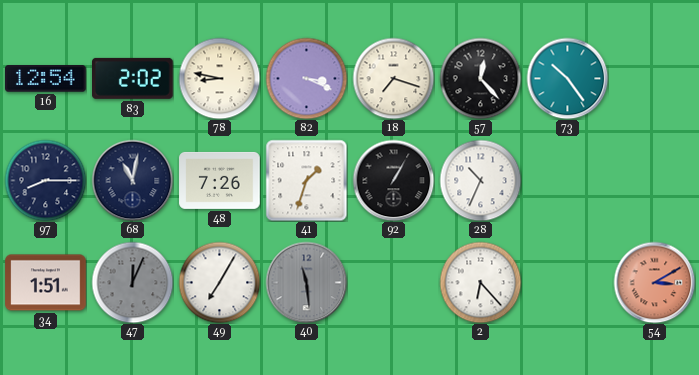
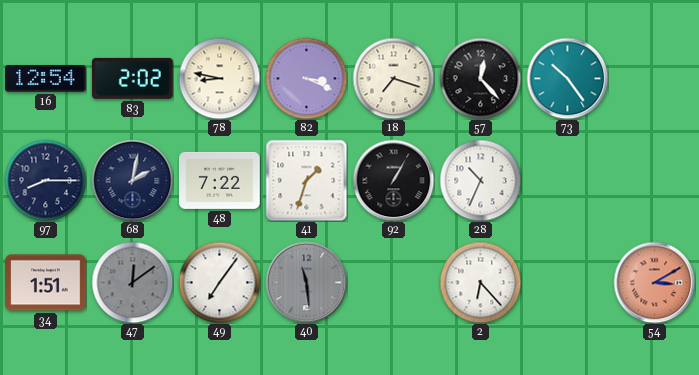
68: 11:02 -> 2:02 (132, 180)
48: 7:26 -> 7:22 (220, 180)
47: 12:04 -> 12:09 (132, 282)
49: 7:05 -> 7:06 (219, 282)
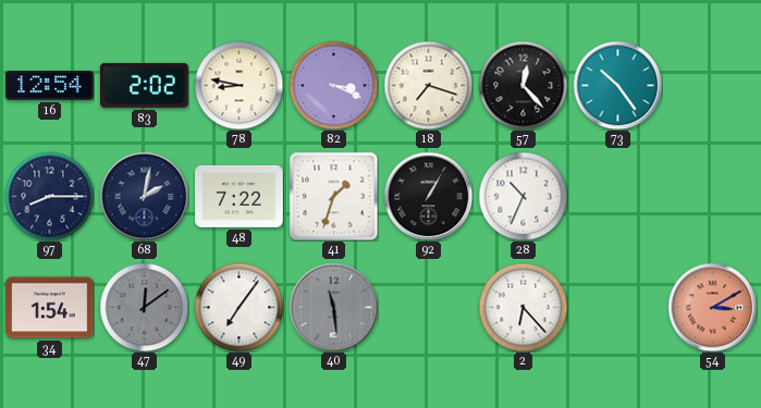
34: 1:51 -> 1:54 (50, 308)
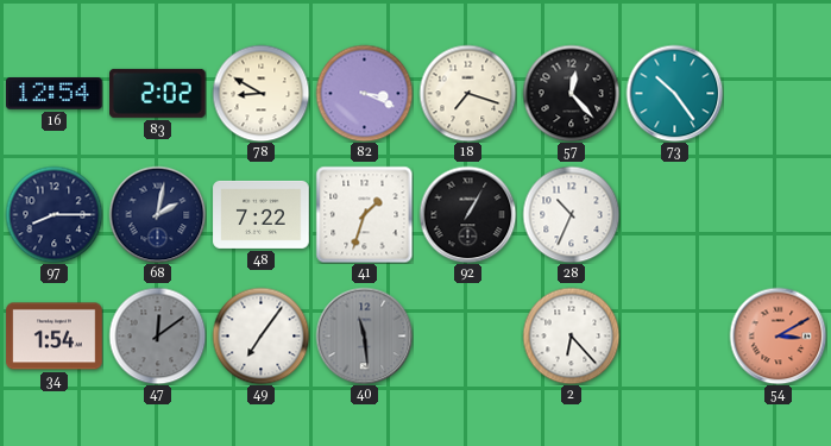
78: 8:47 -> 8:50 (260, 93)
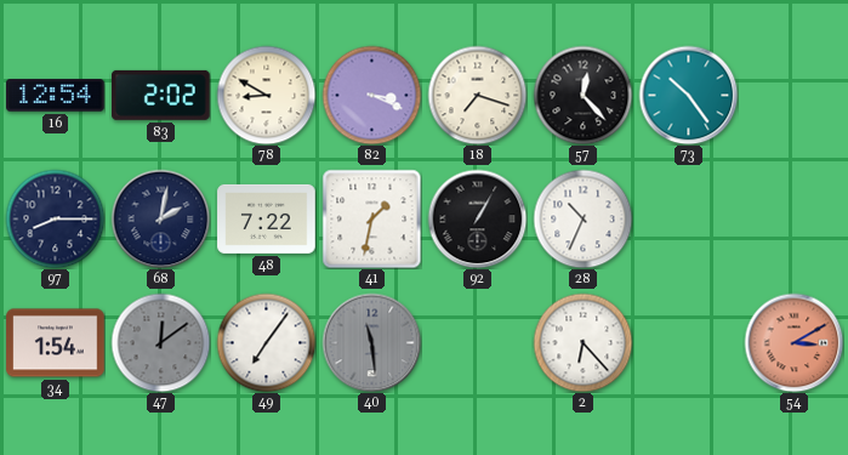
41: 1:33 -> 1:32 (371, 218)
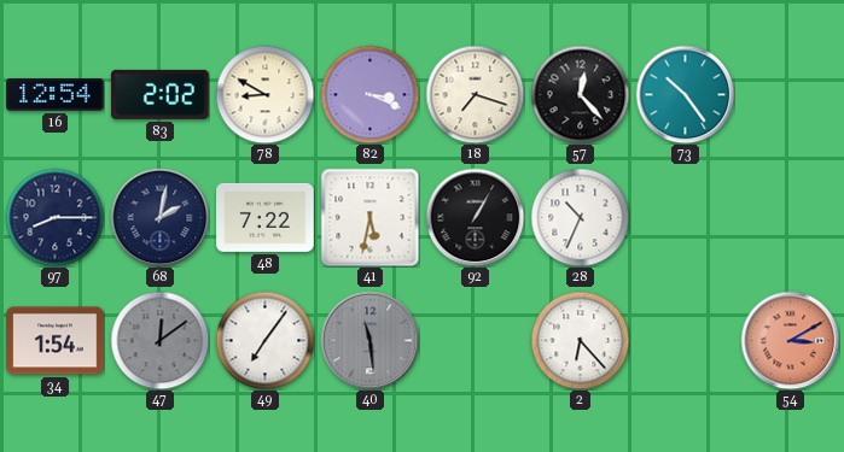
41: 1:32 -> 5:32 (369, 217)
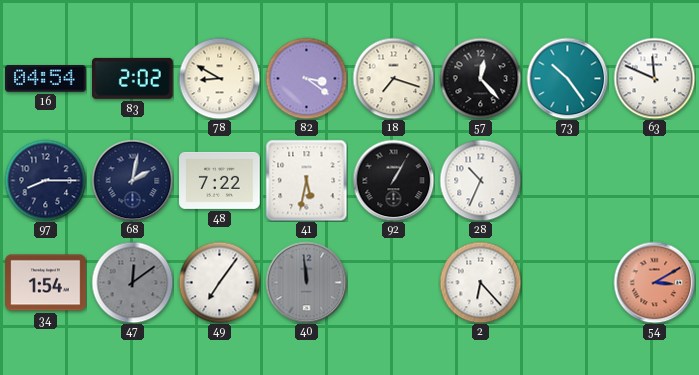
16: 12:54 -> 04:54 (46, 79)
82: 3:19 -> 3:21 (306, 78)
63: none -> 11:49 (654, 78)
40: 11:29 -> 11:59 (306, 282)
